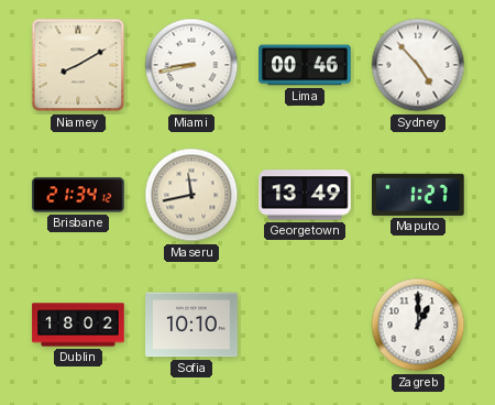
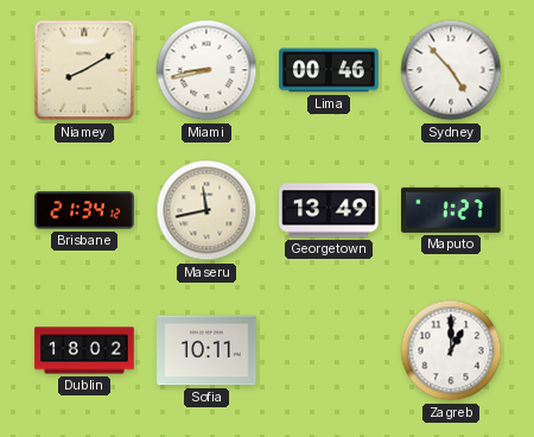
Sofia: 10:10 -> 10:11 (206, 350)
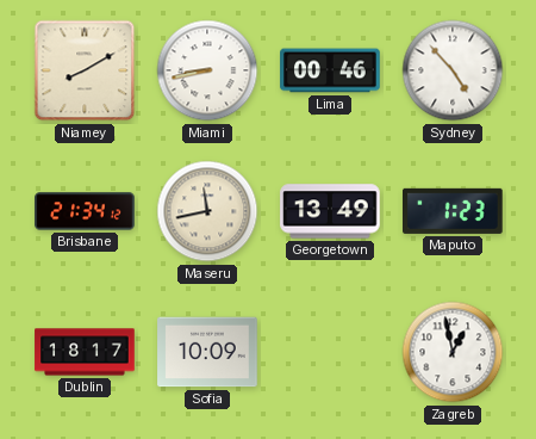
Maputo: 1:27 -> 1:23 (454, 211)
Dublin: 18:02 -> 18:17 (85, 352)
Sofia: 10:11 -> 10:09 (207, 352)
Zagreb: 1:00 -> 12:58 (453, 352)
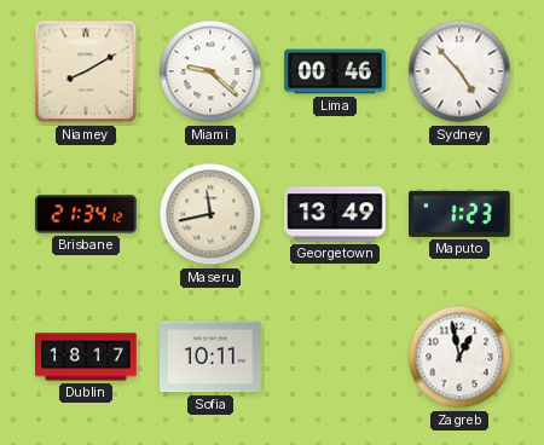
Miami: 8:43 -> 9:22 (210, 71)
Sofia: 10:09 -> 10:11 (210, 357)
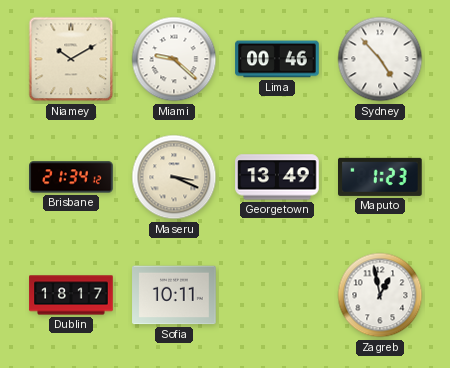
Niamey: 8:10 -> 10:10 (71, 59)
Maseru: 11:43 -> 3:19 (174, 177)
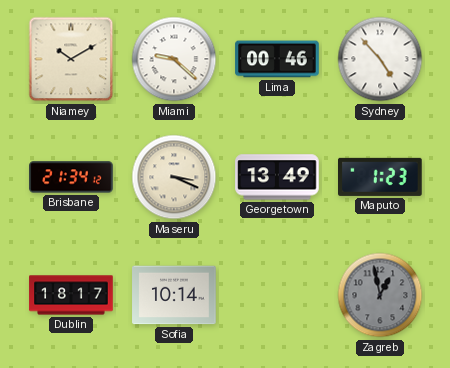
Sofia: 10:11 -> 10:14 (174, 295)
Zagreb dial: white -> grey (380, 295)
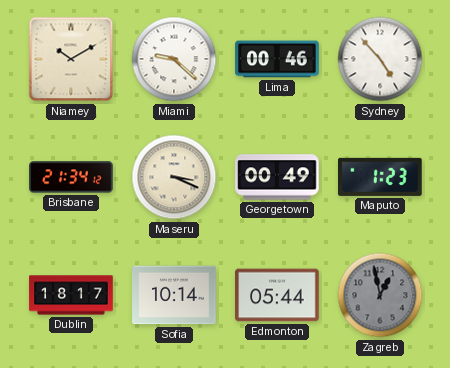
Georgetown: 13:49 -> 00:49 (277, 177)
Edmonton: none -> 05:44 (277, 295)
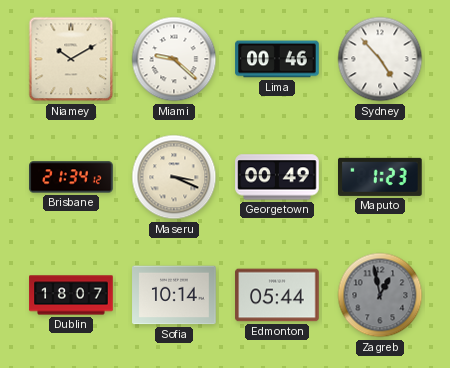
Dublin: 18:17 -> 18:07 (71, 295)
